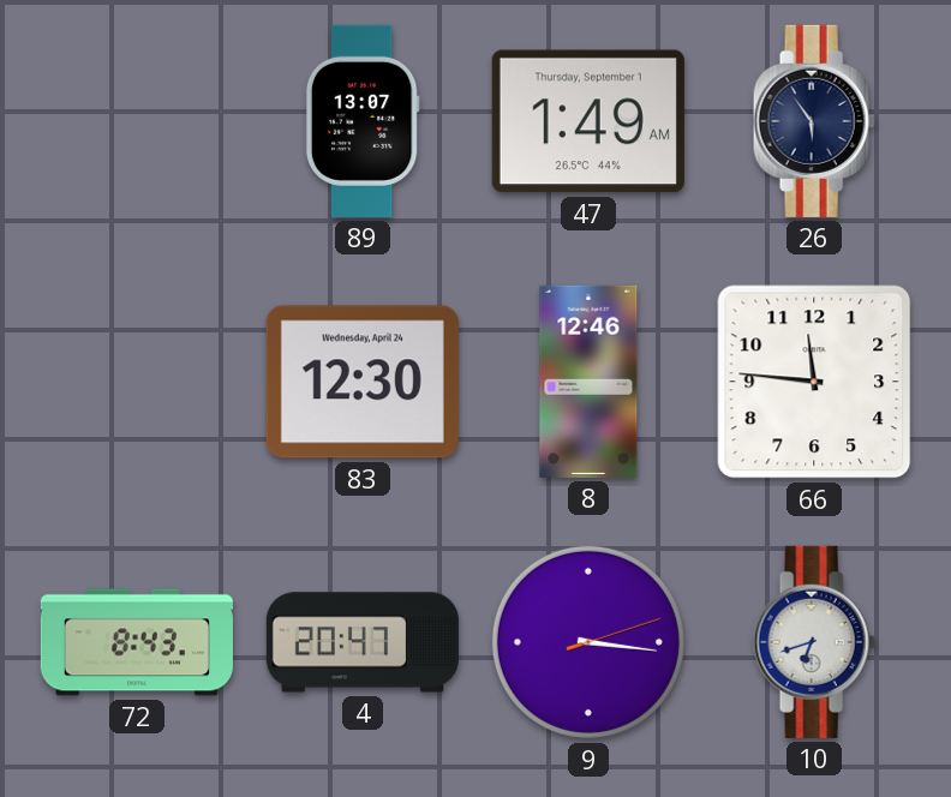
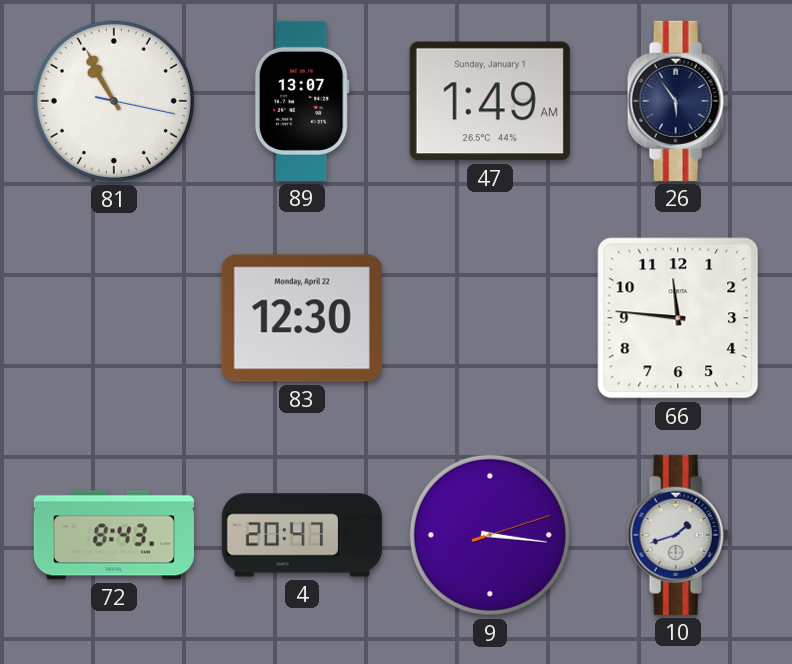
81: none -> 10:55 (114, 101)
47 date: Thursday, September 1 -> Sunday, January 1 (490, 101)
83 date: Wednesday, April 24 -> Monday, April 22 (302, 318)
8: 12:46 -> none (588, 382)
10: 6:42 -> 1:42 (678, 535)
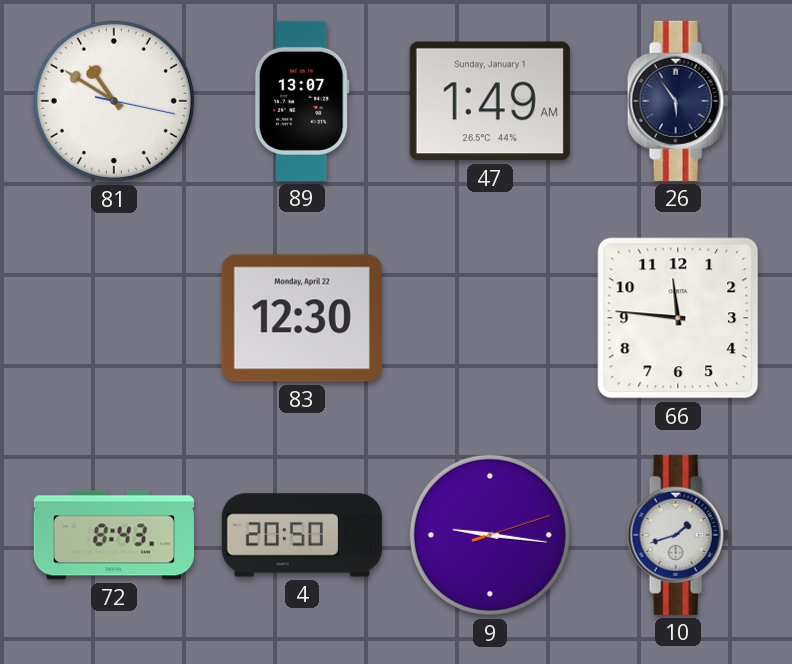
81: 10:55 -> 10:50 (114, 101)
4: 20:47 -> 20:50 (302, 535)
9: 3:16 -> 9:16 (490, 535)
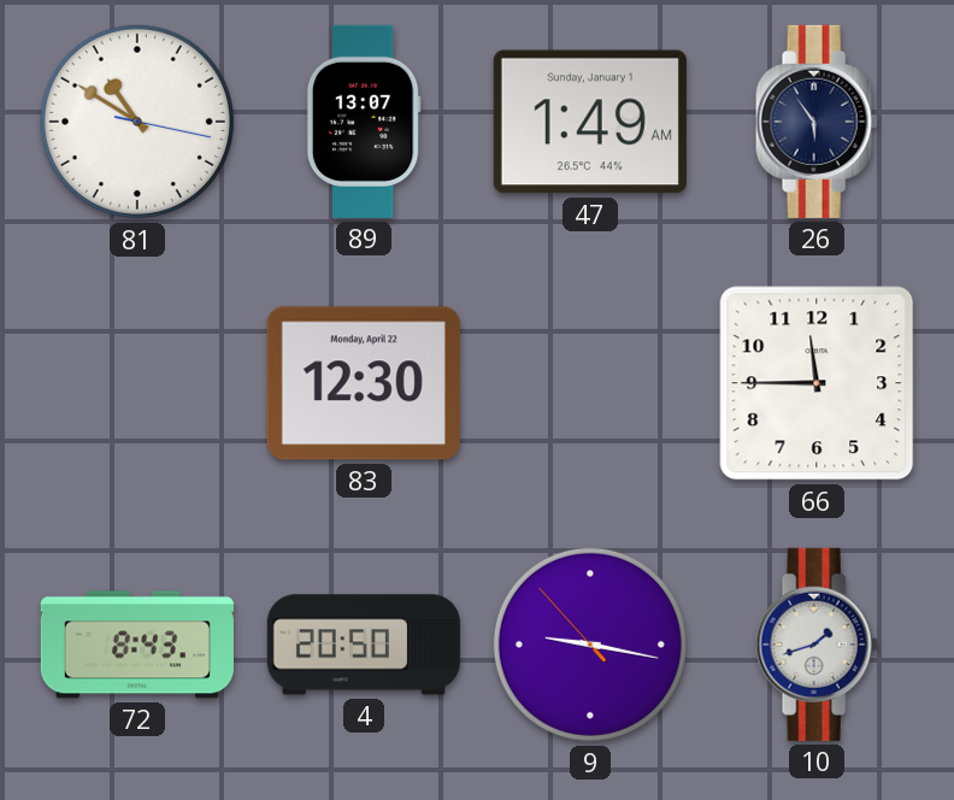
66: 11:46 -> 11:45 (817, 383)
9: 9:16:12 -> 9:16:53 (590, 645)
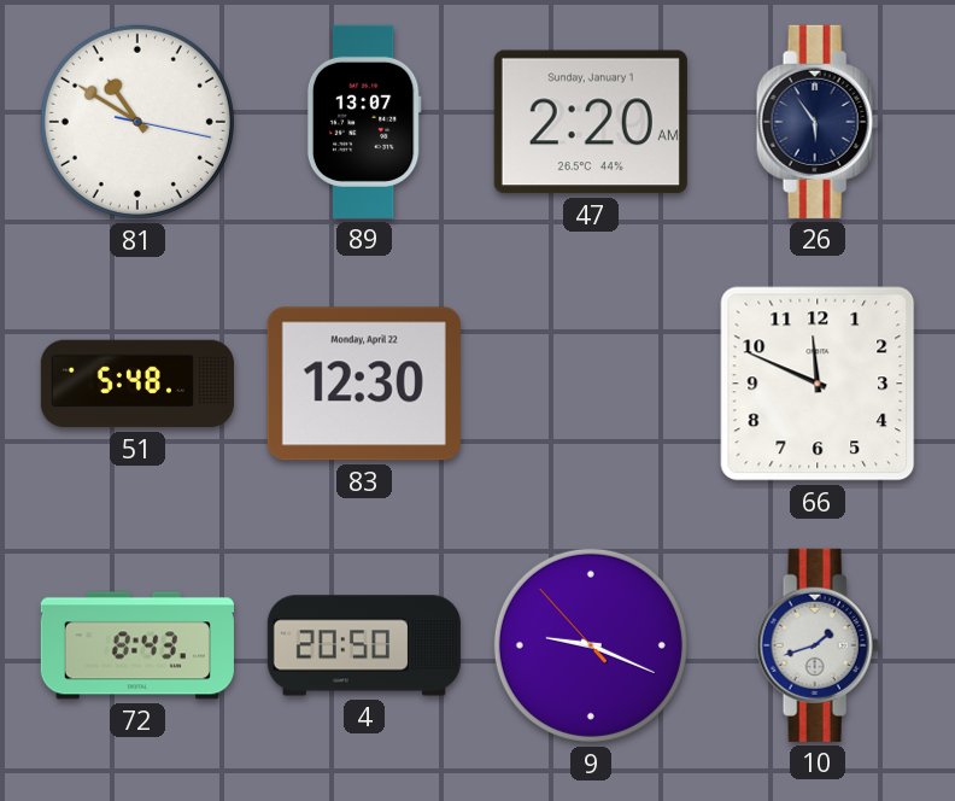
47: 1:49 -> 2:20 (591, 122)
51: none -> 5:48 (137, 384)
66: 11:45 -> 11:49 (818, 384)
9: 9:16 -> 9:18 (591, 645)
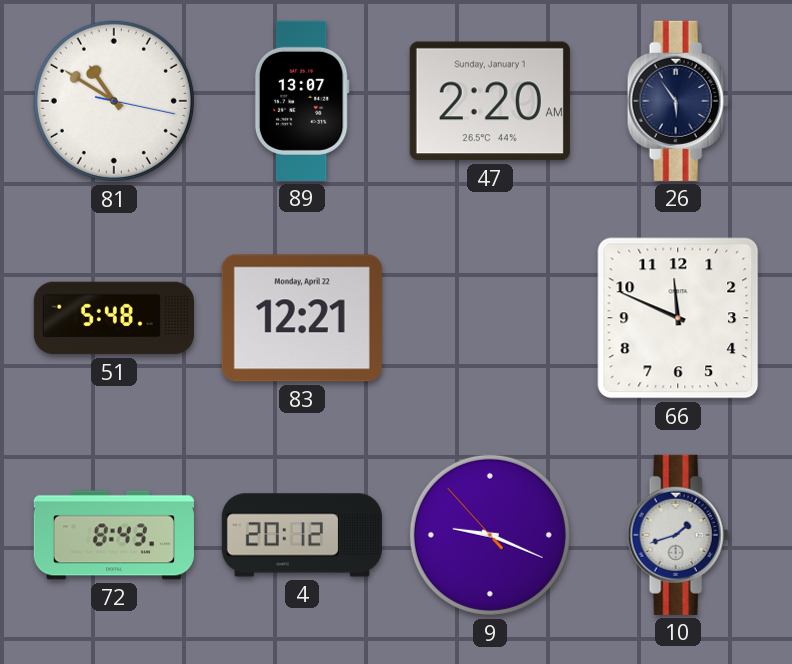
83: 12:30 -> 12:21 (302, 318)
4: 20:50 -> 20:12 (302, 535)
